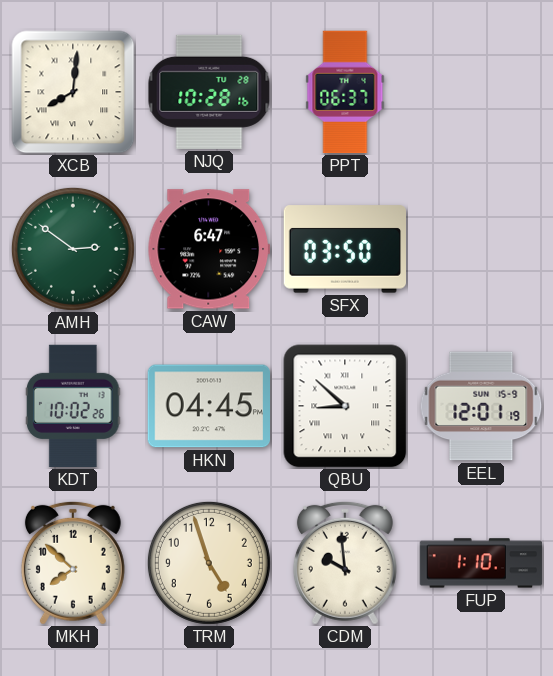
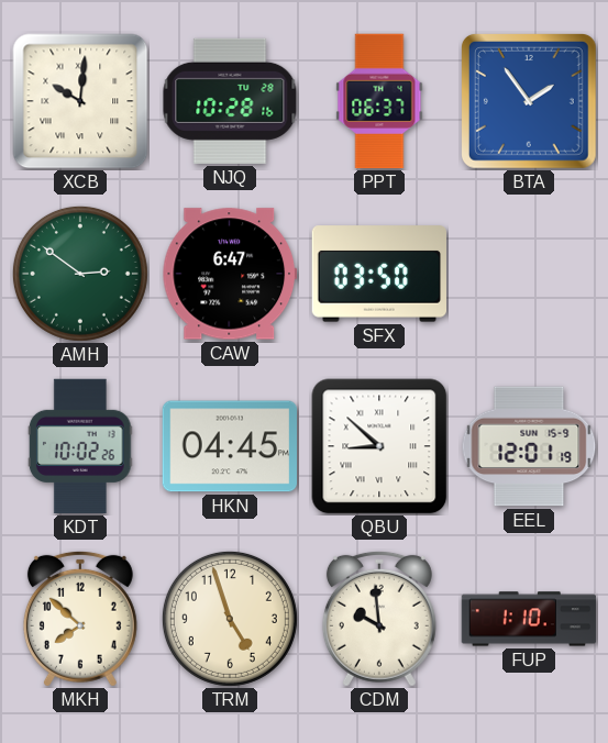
XCB: 8:01 -> 10:01 (80, 101)
BTA: none -> 1:54 (529, 101)
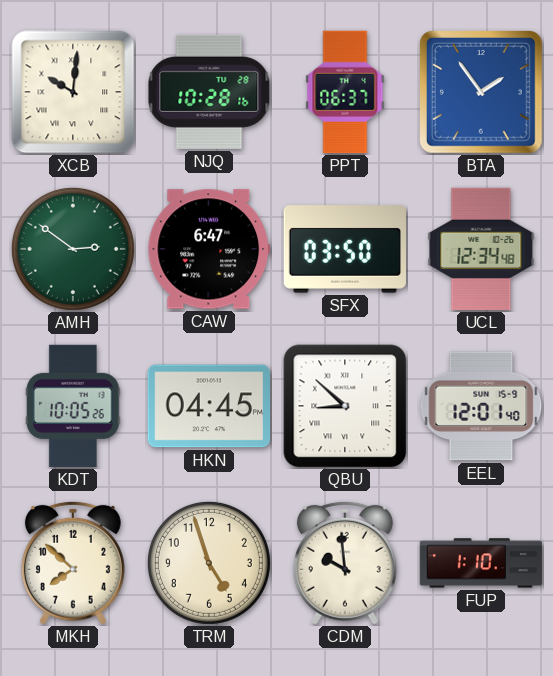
UCL: none -> 12:34 (481, 249)
KDT: 10:02 -> 10:05 (73, 406)
EEL: 12:01:19 -> 12:01:40 (481, 406)
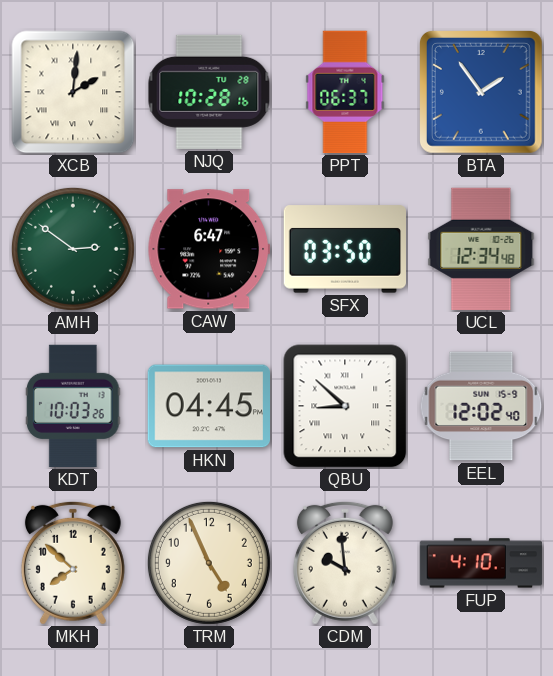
XCB: 10:01 -> 2:01 (73, 92)
KDT: 10:05 -> 10:03 (73, 406)
EEL: 12:01 -> 12:02 (481, 406)
TRM: 4:57 -> 4:56 (209, 563)
FUP: 1:10 -> 4:10 (481, 563)
